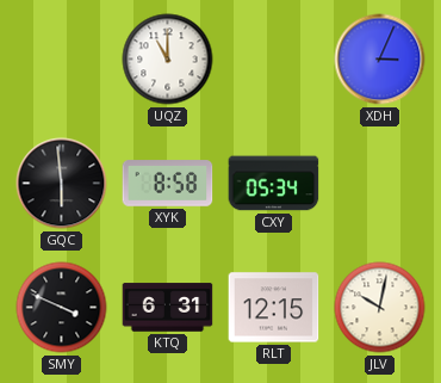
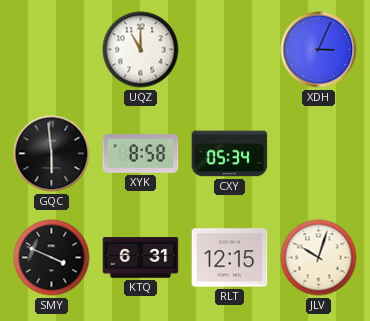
JLV: 10:02 -> 10:03 (319, 258)
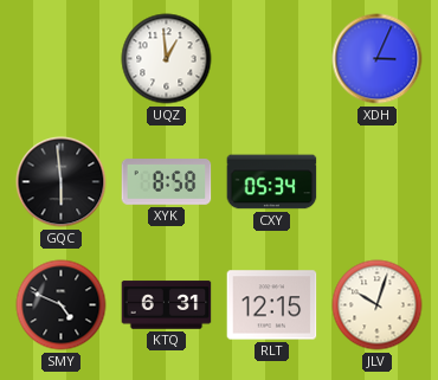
UQZ: 11:00 -> 12:59 (167, 59)
SMY: 3:49 -> 4:49 (62, 305)
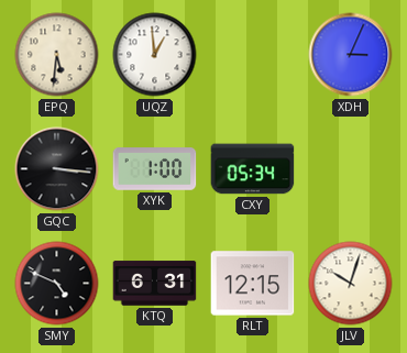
EPQ: none -> 5:31 (57, 55)
GQC: 5:59 -> 3:16 (57, 169)
XYK: 8:58 -> 1:00 (155, 169)
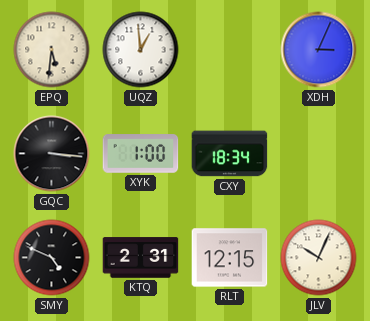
CXY: 05:34 -> 18:34 (230, 154)
KTQ: 6:31 -> 2:31 (141, 258)
JLV: 10:03 -> 10:04 (319, 258)
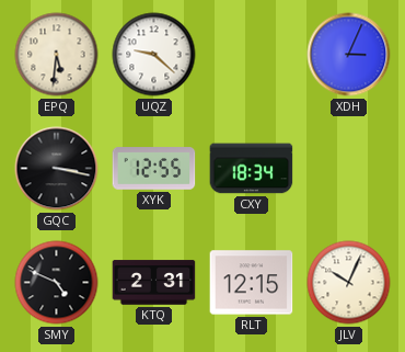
UQZ: 12:59 -> 9:22 (154, 55)
GQC: 3:16 -> 3:17 (57, 169)
XYK: 1:00 -> 12:55 (154, 169)
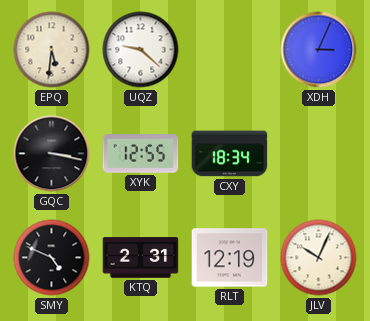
RLT: 12:15 -> 12:19 (230, 258)
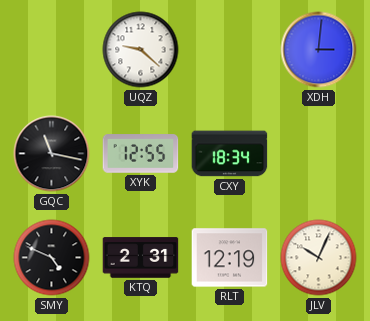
EPQ: 5:31 -> none (52, 50)
XDH: 3:04 -> 3:01 (319, 50)
GQC: 3:17 -> 11:17 (52, 154)
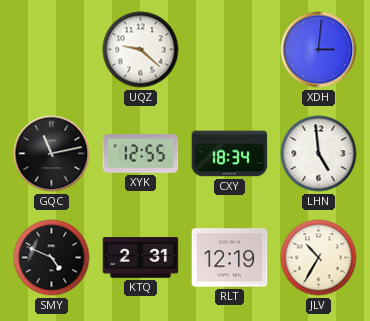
GQC: 11:17 -> 11:13 (52, 154)
LHN: none -> 4:59 (319, 154)
JLV: 10:04 -> 10:35 (319, 258)
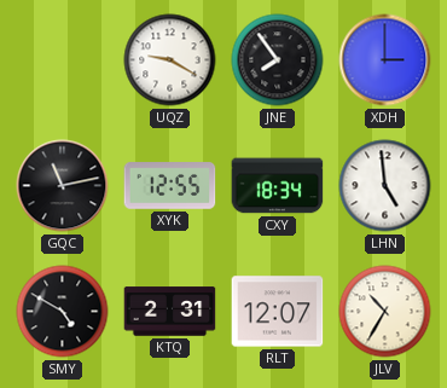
UQZ: 9:22 -> 9:20 (170, 60)
JNE: none -> 7:54 (278, 60)
XDH: 3:01 -> 3:00 (385, 60)
SMY: 4:49 -> 4:50 (63, 312)
RLT: 12:19 -> 12:07 (278, 312)
